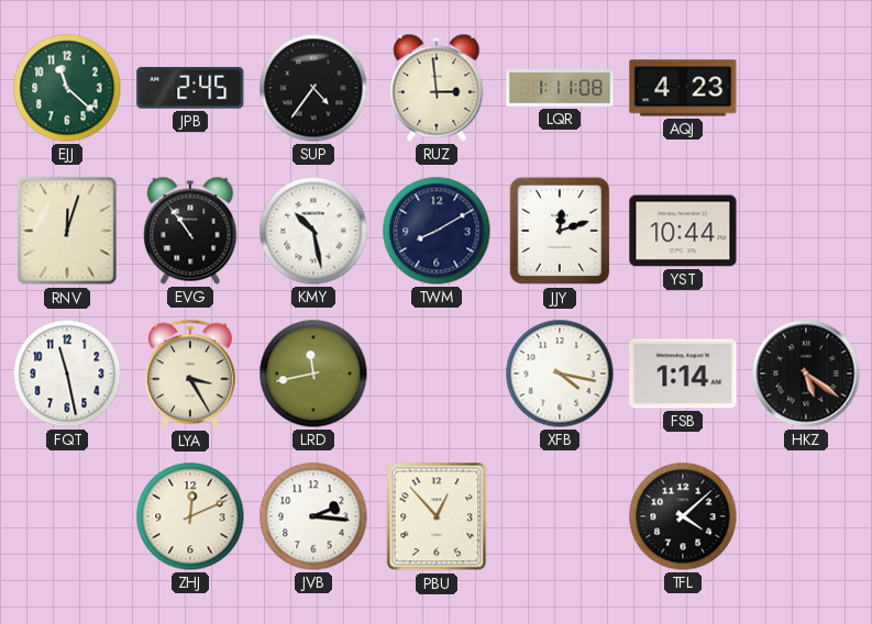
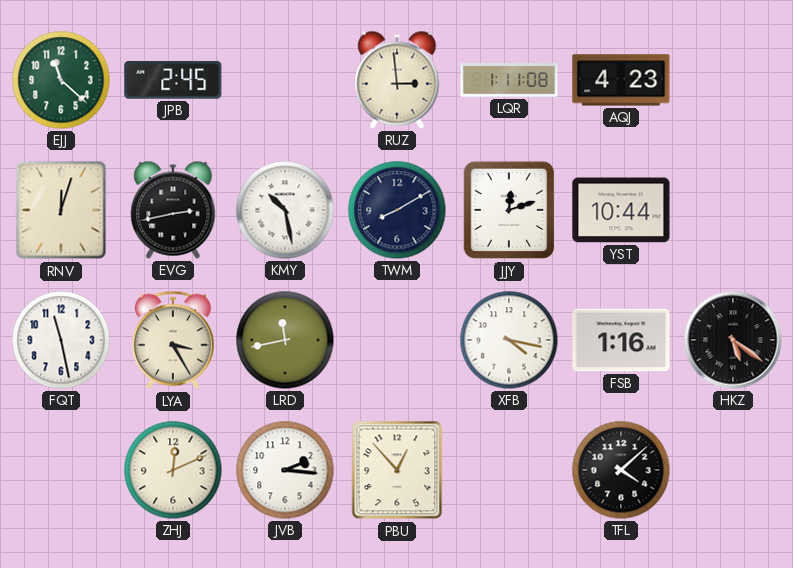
SUP: 4:36 -> none (313, 88)
EVG: 10:54 -> 2:43 (173, 210)
FSB: 1:14 -> 1:16 (621, 340)
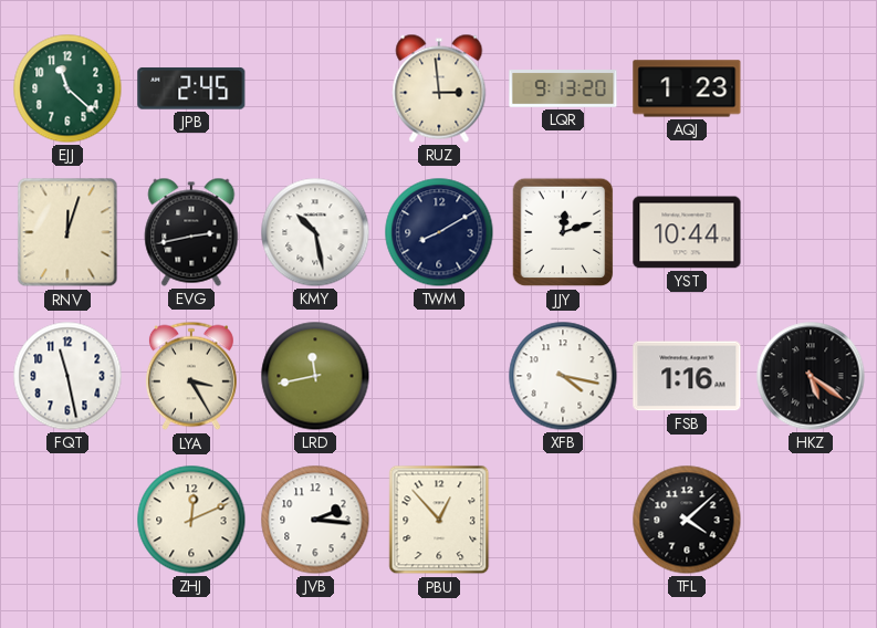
LQR: 1:11 -> 9:13 (563, 88)
AQJ: 4:23 -> 1:23 (687, 88)
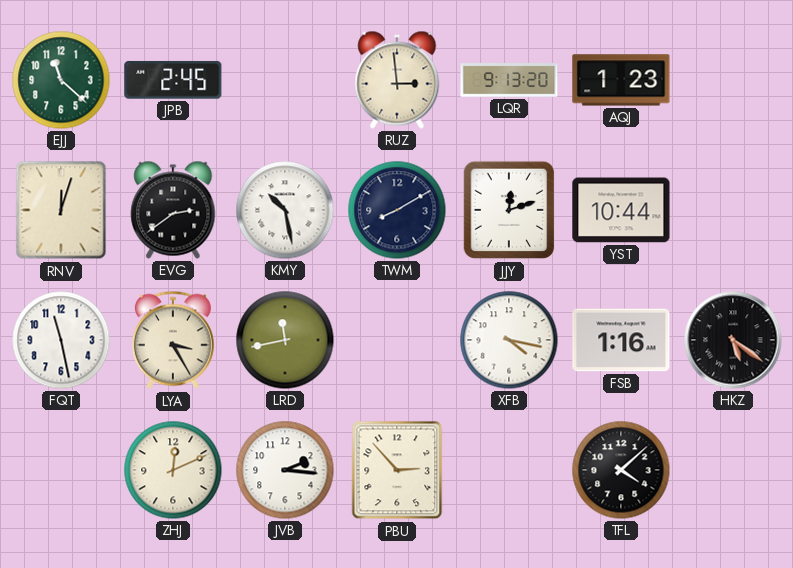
EVG: 2:43 -> 2:39 (173, 210)
PBU: 12:53 -> 2:53 (397, 470)
